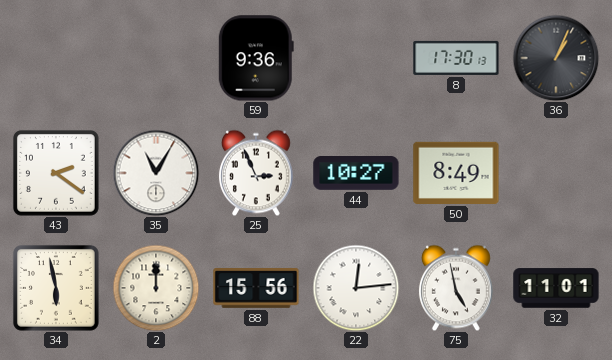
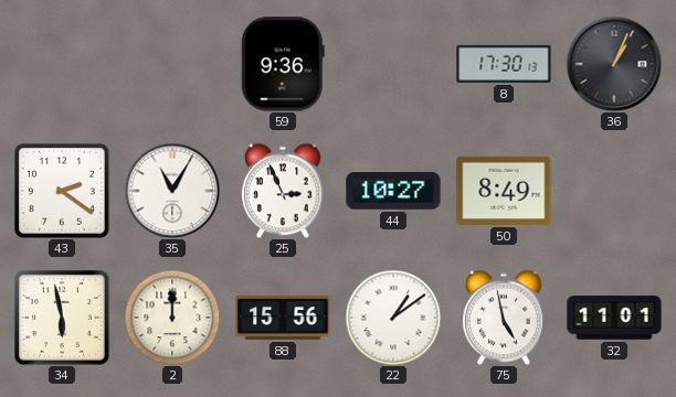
22: 12:14 -> 1:09 (393, 318)
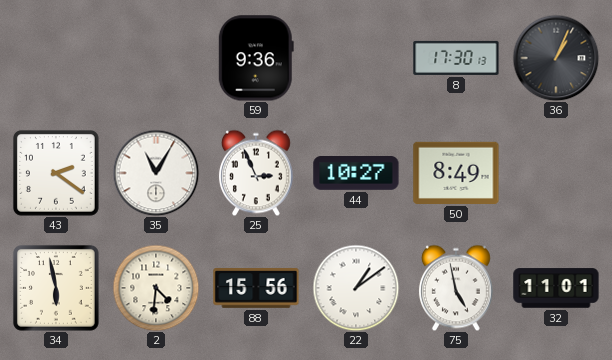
2: 12:00 -> 4:31 (156, 288)
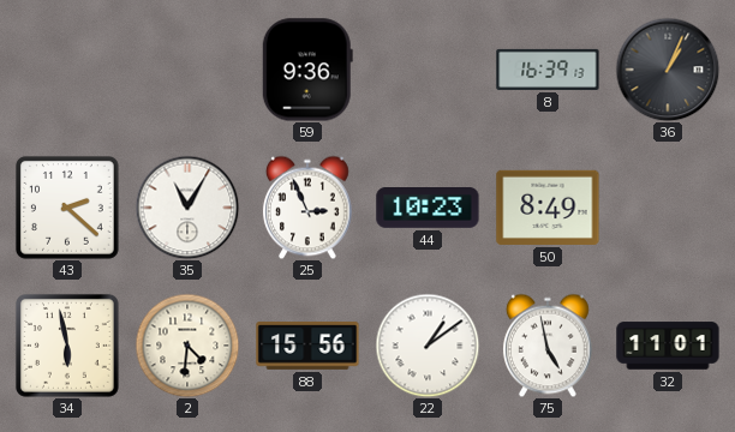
8: 17:30 -> 16:39 (548, 70)
43: 2:21 -> 2:22 (67, 208)
44: 10:27 -> 10:23 (428, 209)
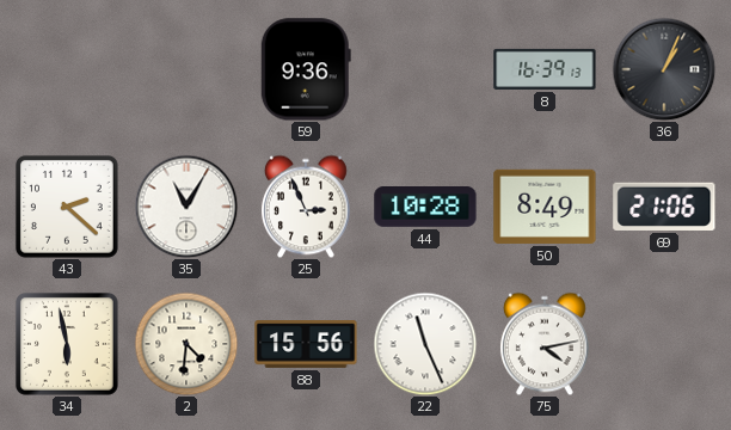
44: 10:23 -> 10:28 (425, 208)
69: none -> 21:06 (664, 207)
22: 1:09 -> 11:26 (425, 344)
75: 4:58 -> 4:13 (545, 344)
32: 11:01 -> none (668, 346)
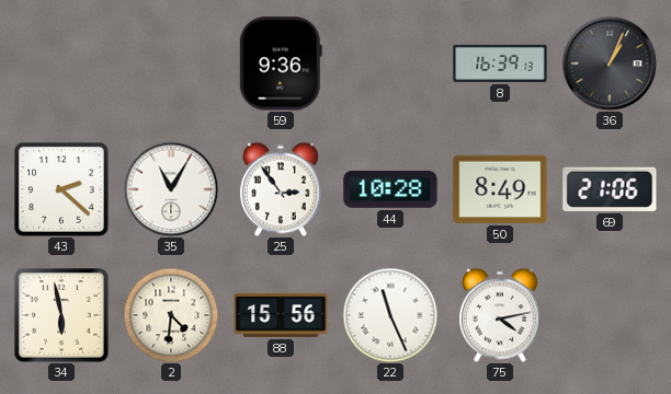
25: 2:56 -> 2:54 (281, 189)
